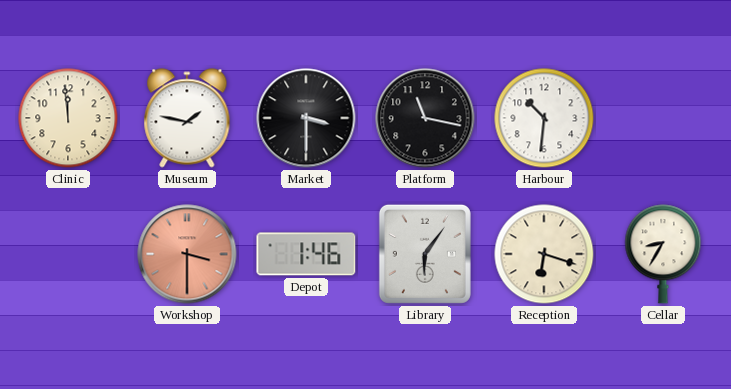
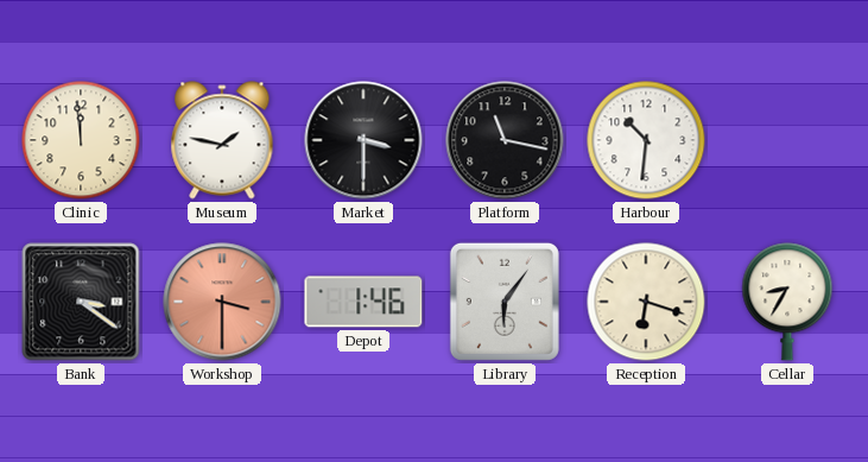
Bank: none -> 3:21 (81, 302)
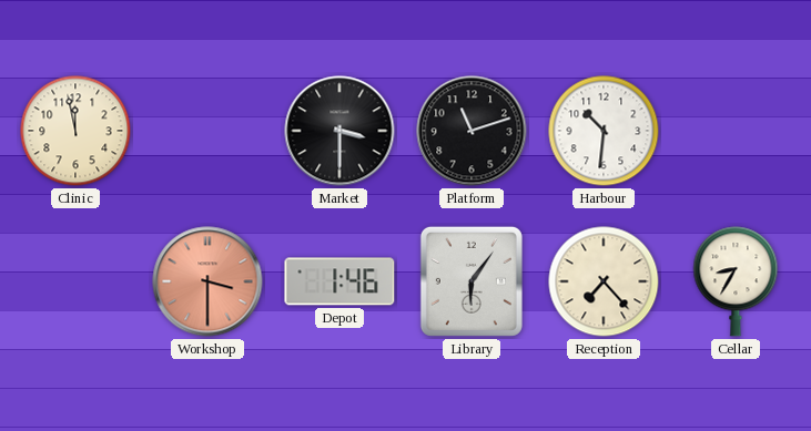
Clinic: 11:59 -> 11:58 (75, 131)
Museum: 1:47 -> none (222, 140)
Platform: 11:17 -> 11:12 (472, 131)
Bank: 3:21 -> none (81, 302)
Reception: 6:18 -> 7:23 (604, 281)
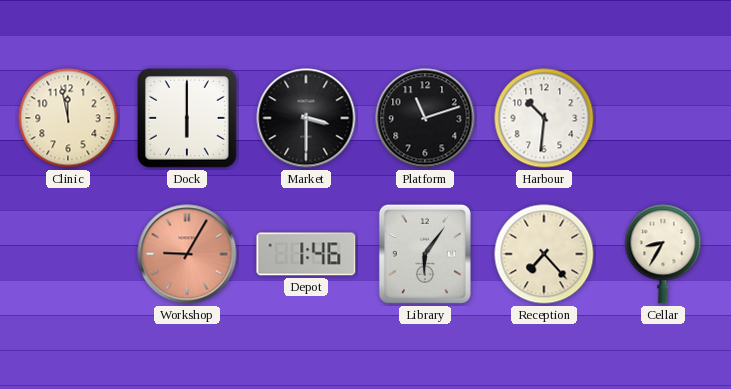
Dock: none -> 6:00 (187, 118)
Workshop: 3:30 -> 9:05 (187, 254)
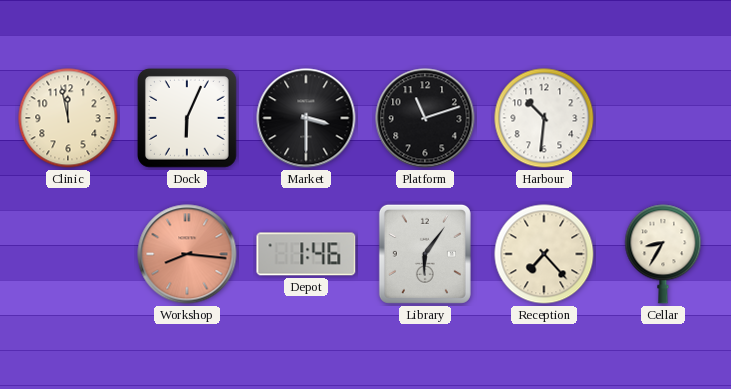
Dock: 6:00 -> 6:04 (187, 118)
Workshop: 9:05 -> 8:16 (187, 254)
